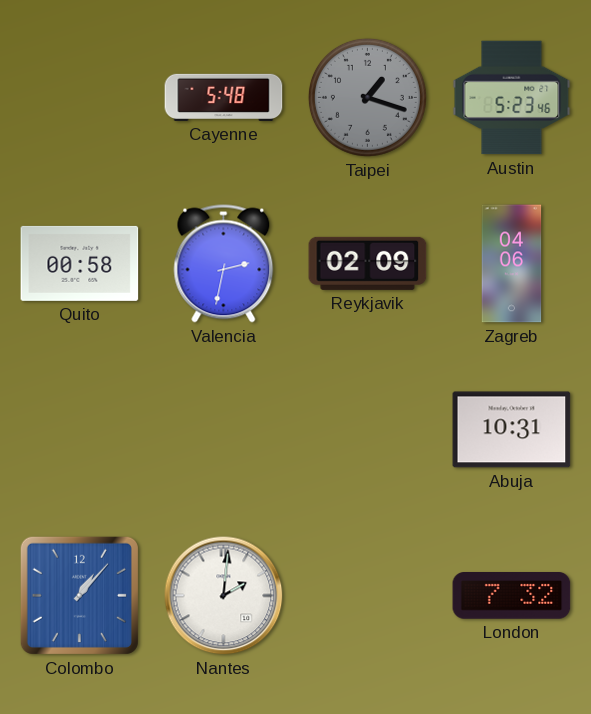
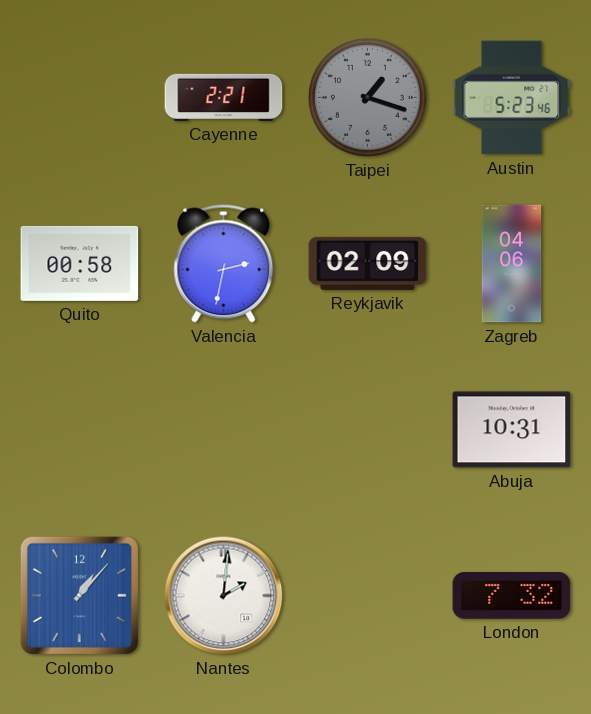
Cayenne: 5:48 -> 2:21 (224, 97)
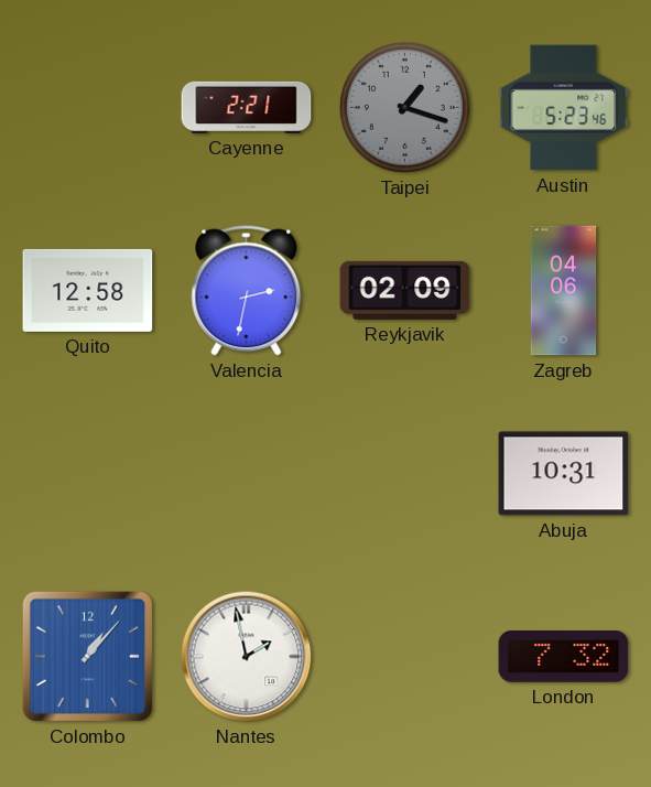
Quito: 00:58 -> 12:58 (88, 290)
Nantes: 2:01 -> 1:58 (247, 657)
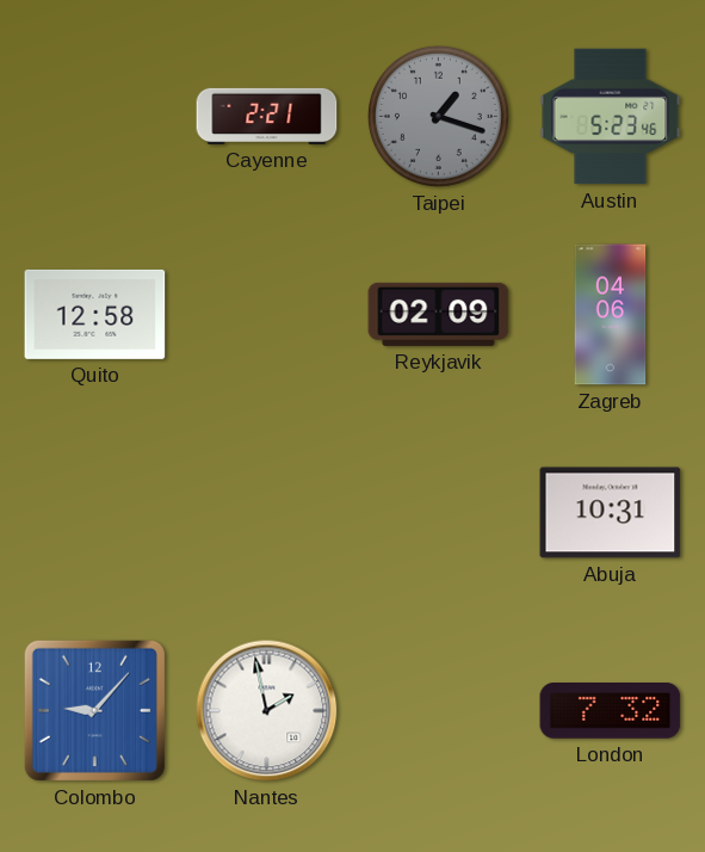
Valencia: 2:32 -> none (247, 291)
Colombo: 1:07 -> 9:07 (94, 710)
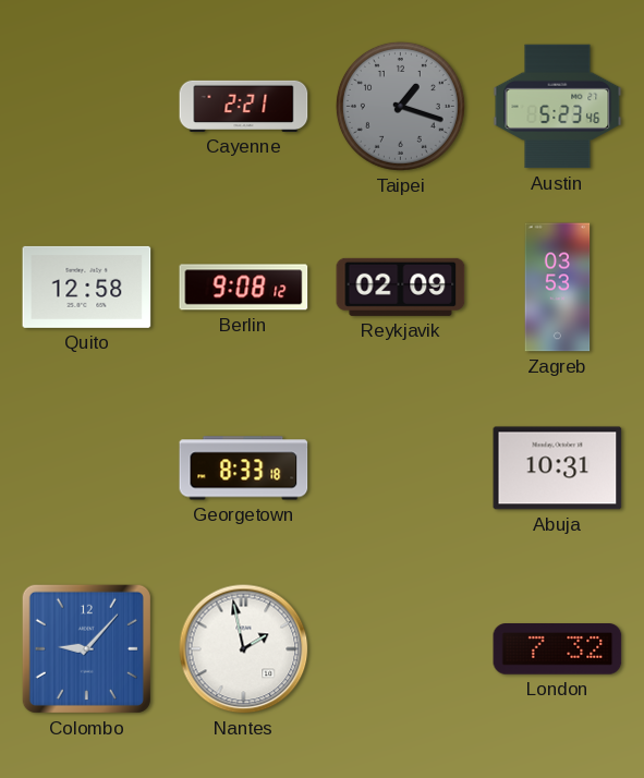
Berlin: none -> 9:08 (244, 288)
Zagreb: 04:06 -> 03:53 (558, 288)
Georgetown: none -> 8:33 (244, 469)
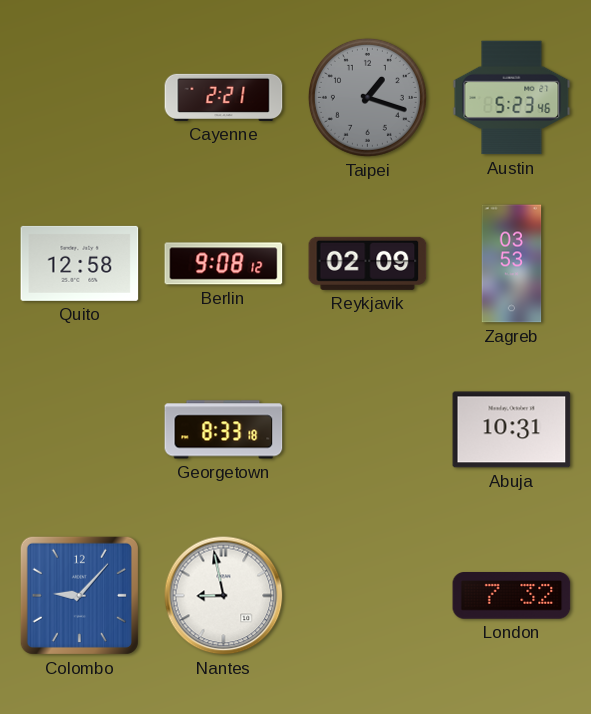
Nantes: 1:58 -> 8:58 (224, 596)
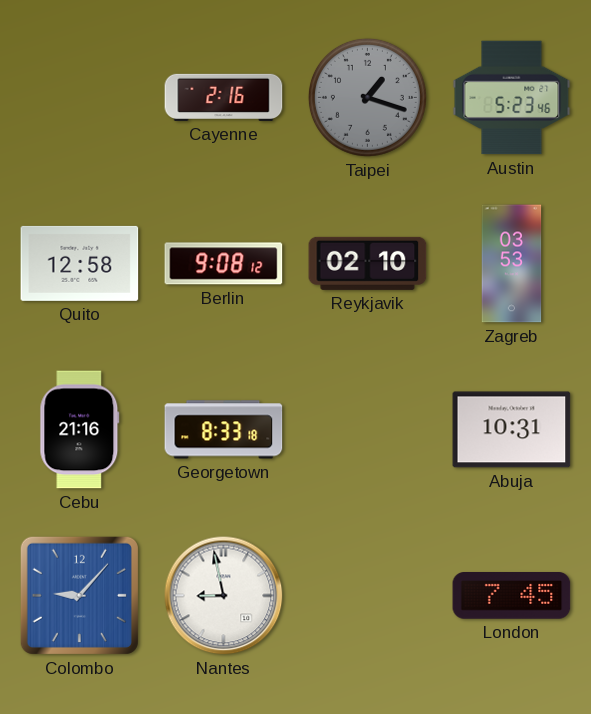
Cayenne: 2:21 -> 2:16 (224, 97)
Reykjavik: 02:09 -> 02:10 (368, 263)
Cebu: none -> 21:16 (80, 430)
London: 7:32 -> 7:45 (512, 596)
